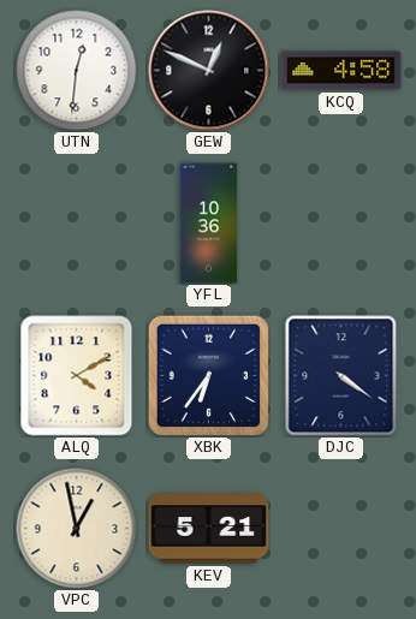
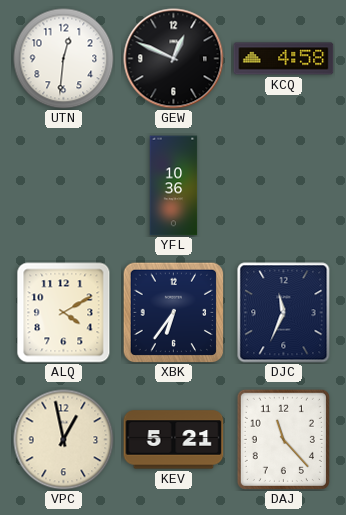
DJC: 4:21 -> 11:34 (284, 313)
DAJ: none -> 11:23 (283, 439)
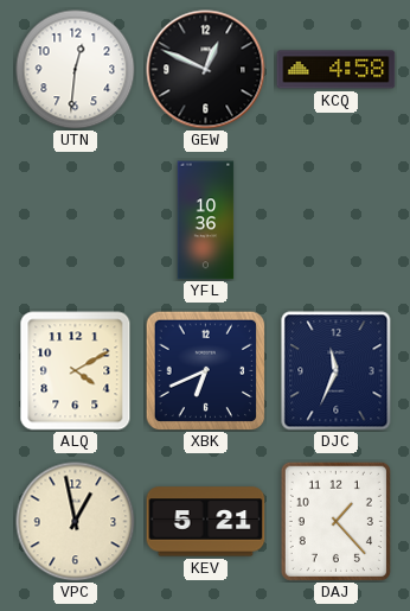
XBK: 6:36 -> 6:41 (205, 370)
DAJ: 11:23 -> 1:23 (335, 521)
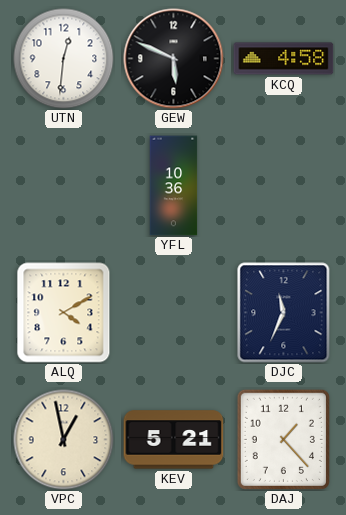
GEW: 12:49 -> 5:49 (174, 59)
XBK: 6:41 -> none (205, 370)
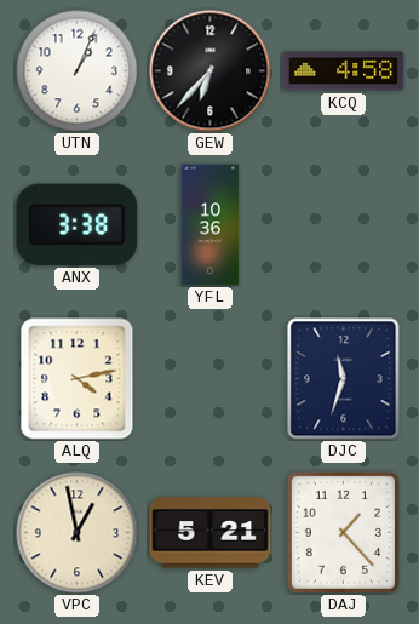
UTN: 12:31 -> 1:04 (78, 71)
GEW: 5:49 -> 6:37 (211, 71)
ANX: none -> 3:38 (78, 224)
ALQ: 4:10 -> 4:13 (78, 379)
DJC: 11:34 -> 11:33 (344, 379)
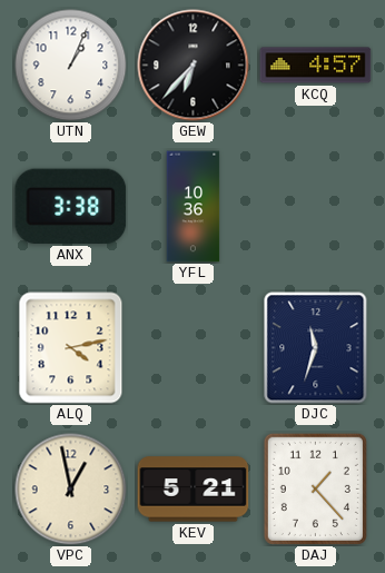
KCQ: 4:58 -> 4:57 (316, 66)
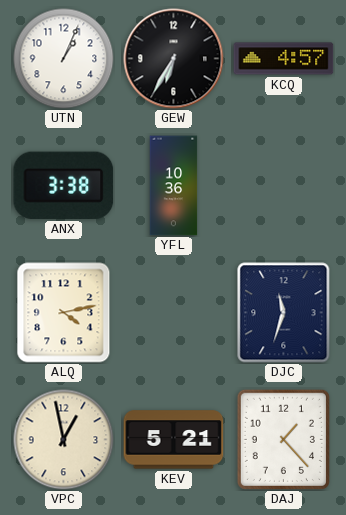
GEW: 6:37 -> 6:35 (174, 59)
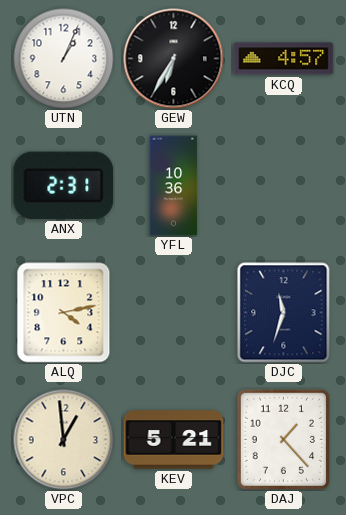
ANX: 3:38 -> 2:31 (64, 185)
VPC: 12:58 -> 12:59 (64, 440)
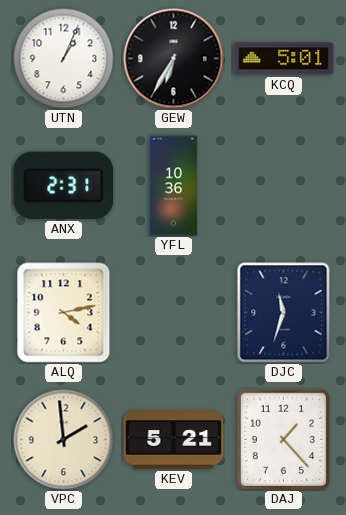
KCQ: 4:57 -> 5:01 (284, 59)
VPC: 12:59 -> 1:59 (64, 440)
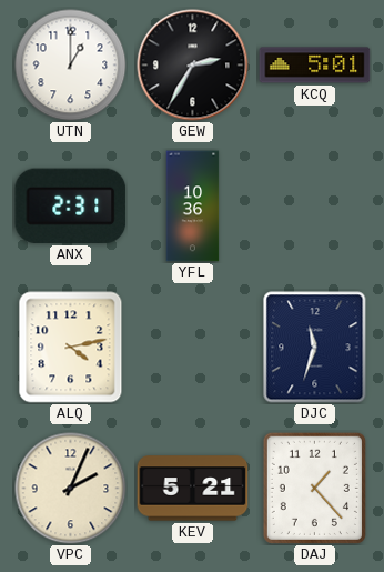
UTN: 1:04 -> 1:00 (71, 66)
GEW: 6:35 -> 2:35 (193, 66)
VPC: 1:59 -> 2:04 (71, 489)
